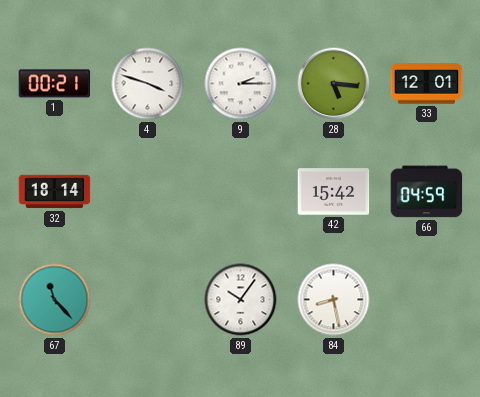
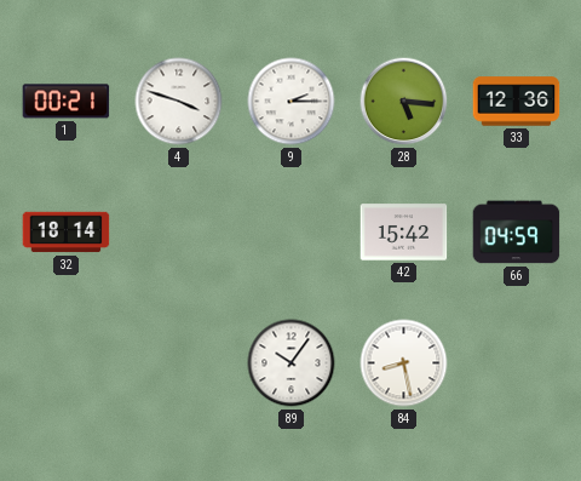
33: 12:01 -> 12:36 (517, 102)
67: 11:23 -> none (55, 300)
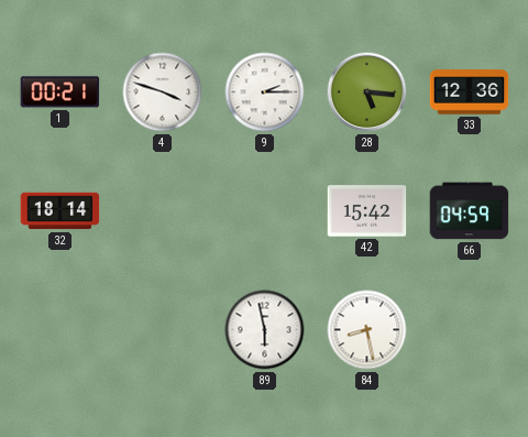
89: 10:06 -> 5:58 (265, 330)
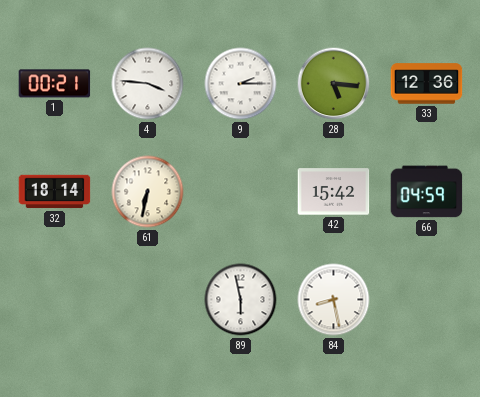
4: 3:48 -> 3:46 (148, 84)
61: none -> 6:32 (148, 192)
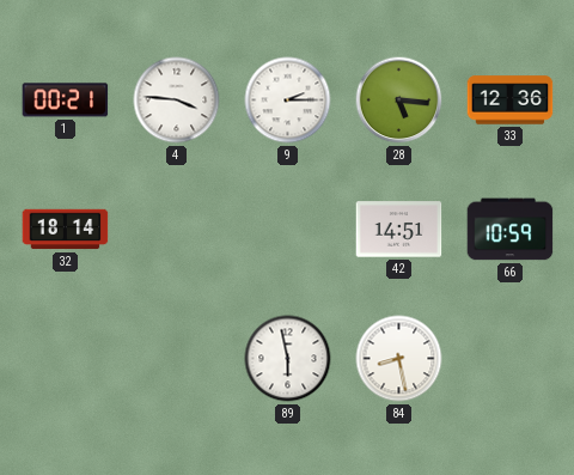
61: 6:32 -> none (148, 192)
42: 15:42 -> 14:51 (399, 230)
66: 04:59 -> 10:59 (511, 230)
